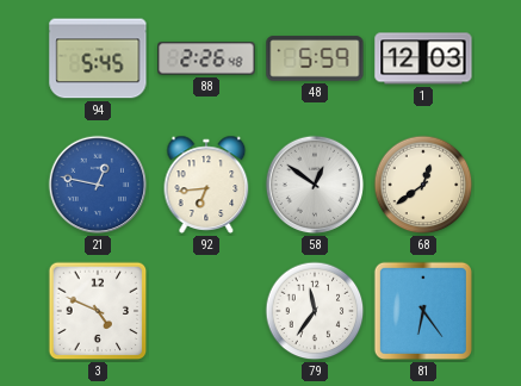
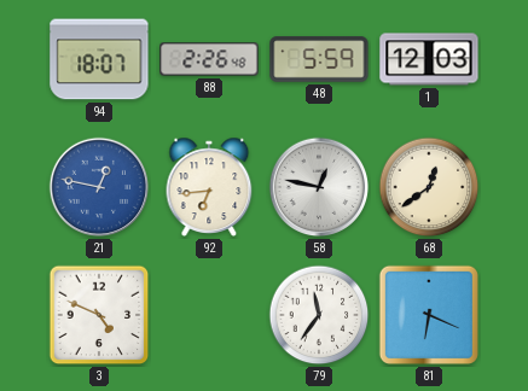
94: 5:45 -> 18:07 (99, 59)
58: 12:51 -> 12:47 (319, 187)
81: 6:24 -> 6:19 (429, 315)
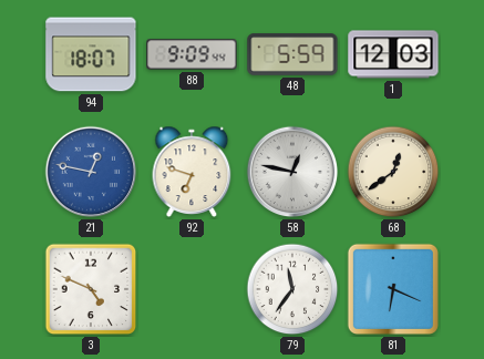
88: 2:26 -> 9:09 (192, 54)
92: 6:44 -> 6:48 (192, 172)
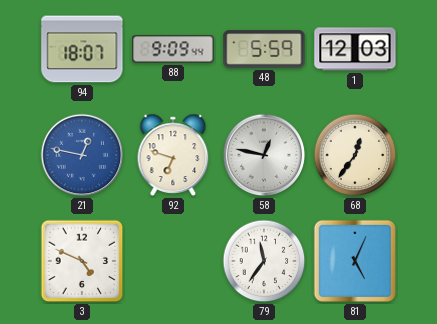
68: 12:39 -> 12:36 (355, 155)
81: 6:19 -> 5:04 (355, 261)
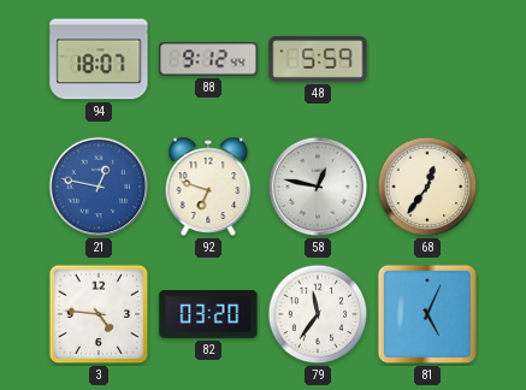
88: 9:09 -> 9:12 (208, 59)
1: 12:03 -> none (355, 49)
3: 4:49 -> 4:46 (99, 314)
82: none -> 03:20 (208, 315)
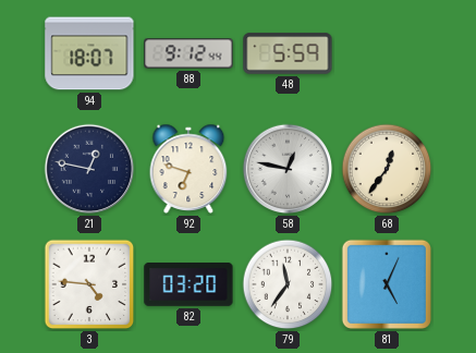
21 dial: blue -> navy (89, 169)
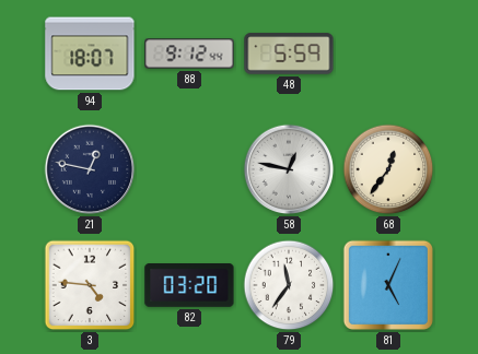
92: 6:48 -> none (188, 169)
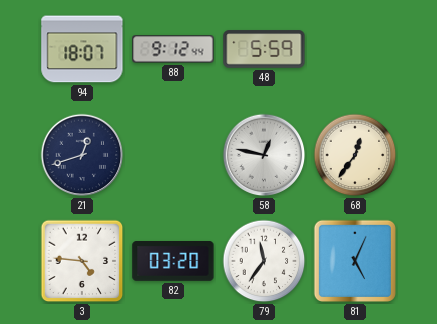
21: 12:47 -> 12:42 (82, 155)
